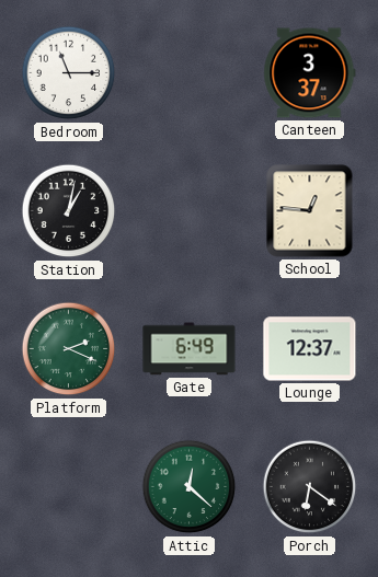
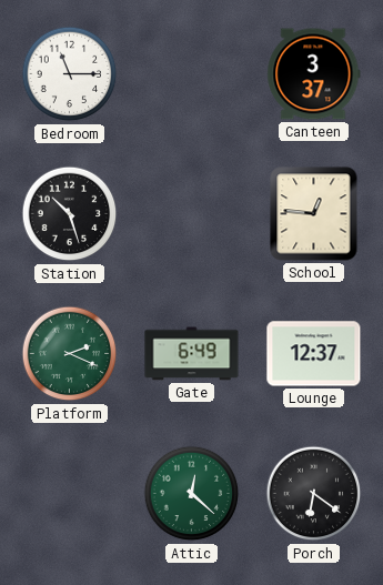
Station: 1:02 -> 10:27 (70, 214)
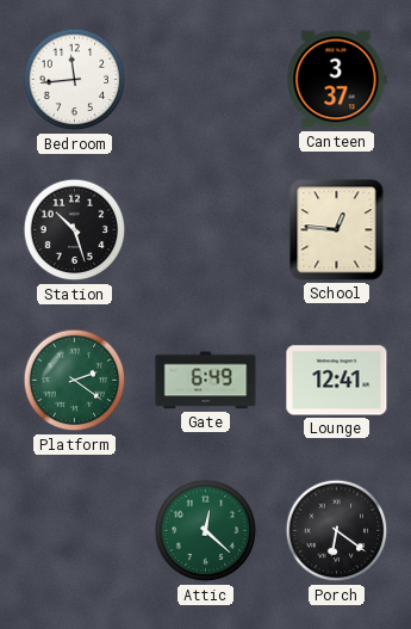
Bedroom: 11:15 -> 11:44 (75, 80)
Platform: 2:19 -> 2:21 (75, 381)
Lounge: 12:37 -> 12:41 (337, 381)
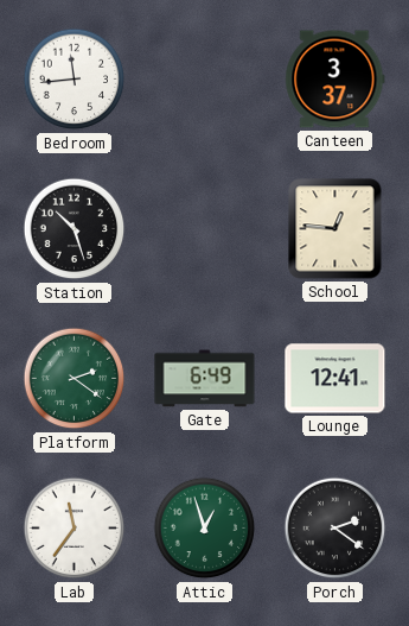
Lab: none -> 11:36 (75, 529)
Attic: 12:22 -> 12:57 (205, 529)
Porch: 6:21 -> 2:21 (335, 529)
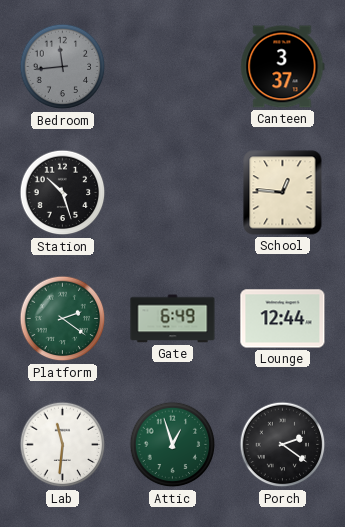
Bedroom dial: white -> grey (63, 67)
Lounge: 12:41 -> 12:44 (283, 319)
Lab: 11:36 -> 11:31 (63, 445)
